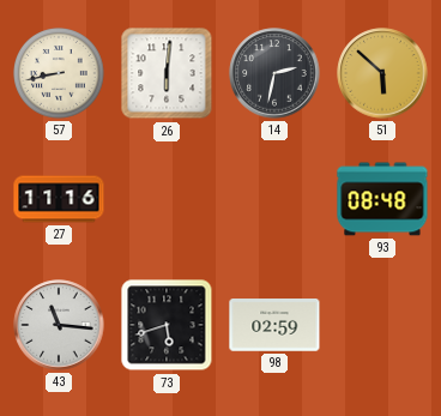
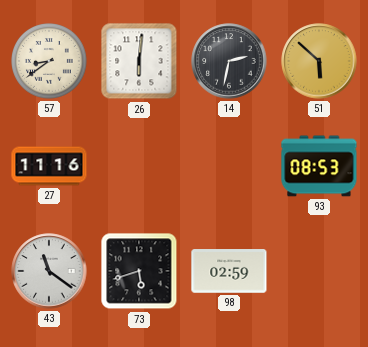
57: 8:43 -> 8:39 (50, 62)
93: 08:48 -> 08:53 (319, 166)
43: 11:16 -> 11:21 (49, 271)
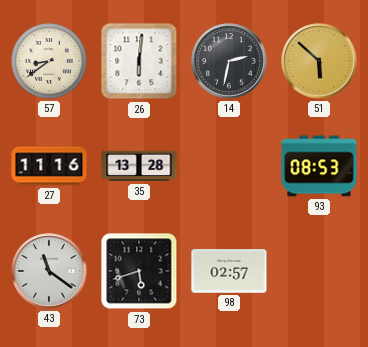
35: none -> 13:28 (139, 166)
98: 02:59 -> 02:57 (229, 271)
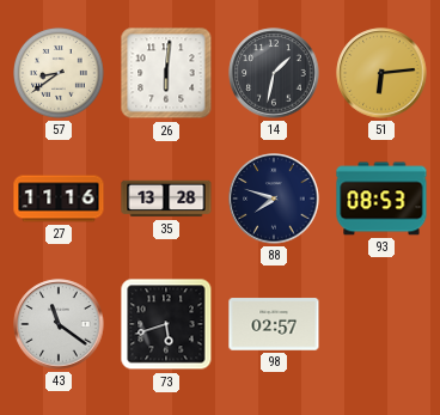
14: 2:32 -> 1:32 (274, 73)
51: 5:52 -> 6:14 (381, 73)
88: none -> 7:48 (274, 199)
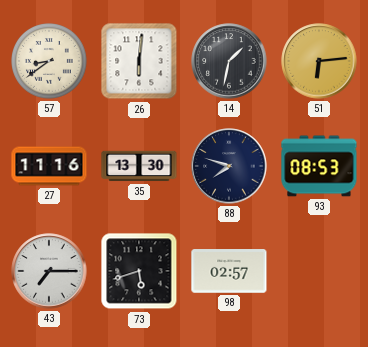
35: 13:28 -> 13:30 (139, 166)
43: 11:21 -> 7:15 (49, 271)
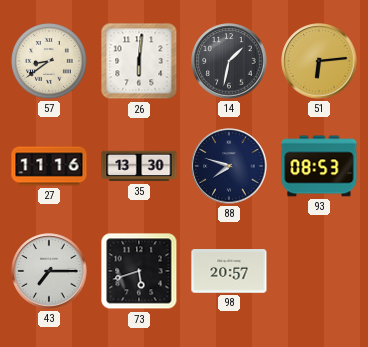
98: 02:57 -> 20:57 (229, 271)
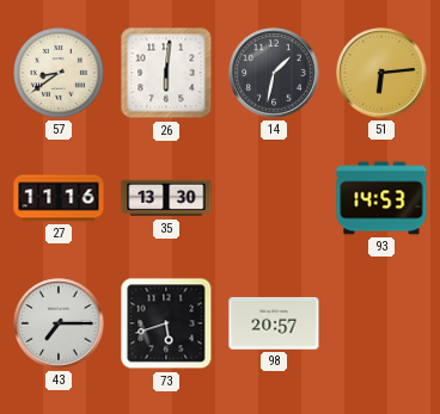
88: 7:48 -> none (229, 166)
93: 08:53 -> 14:53 (381, 198)
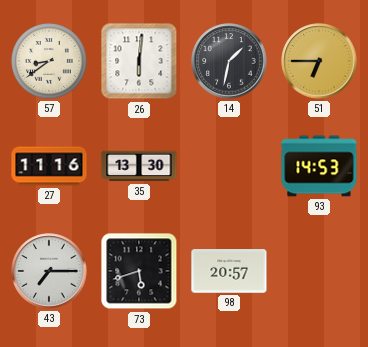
51: 6:14 -> 6:45 (319, 61)
